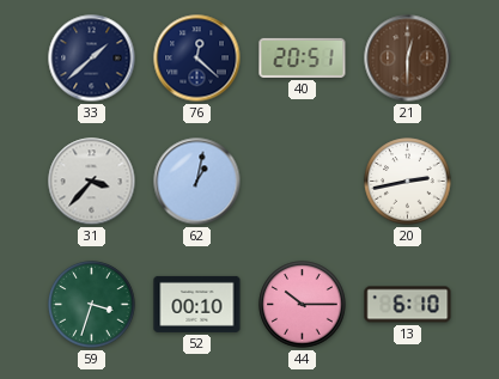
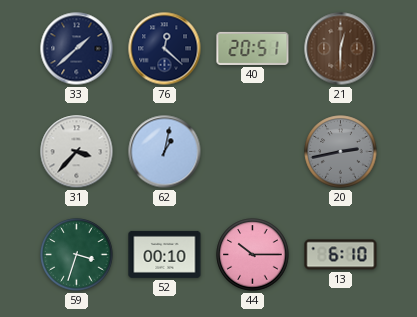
20 dial: white -> grey (341, 152)
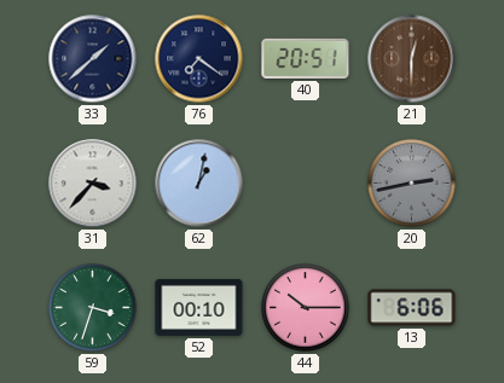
76: 12:22 -> 7:21 (199, 59)
13: 6:10 -> 6:06 (412, 308)
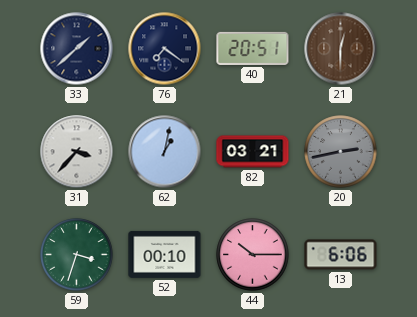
82: none -> 03:21 (253, 152)
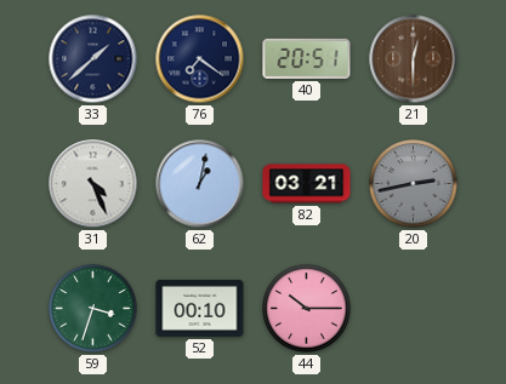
31: 3:37 -> 4:26 (93, 184)
13: 6:06 -> none (341, 255)
